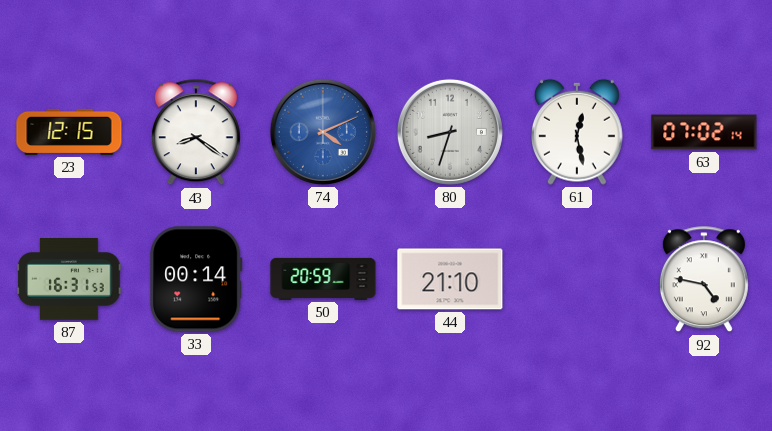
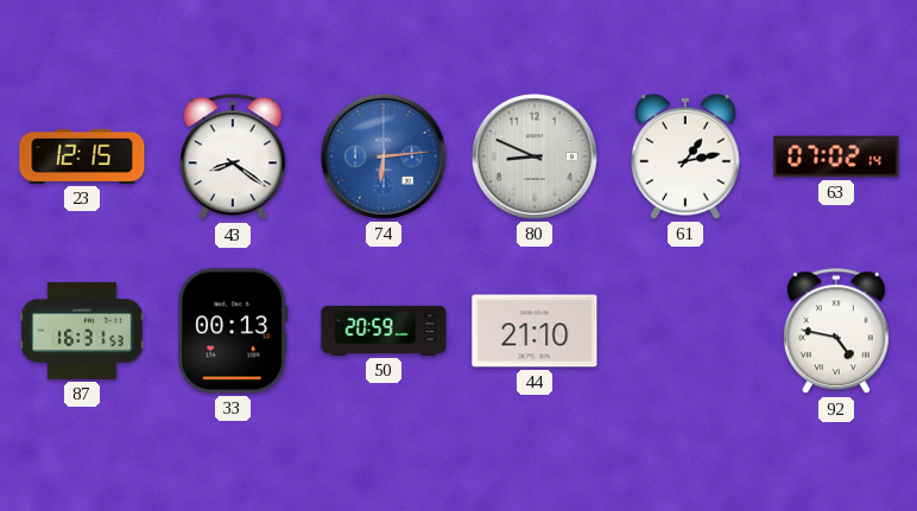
74: 4:11 -> 6:14 (384, 157)
80: 8:33 -> 8:49 (535, 157)
61: 12:28 -> 1:13 (687, 157)
33: 00:14 -> 00:13 (233, 331)
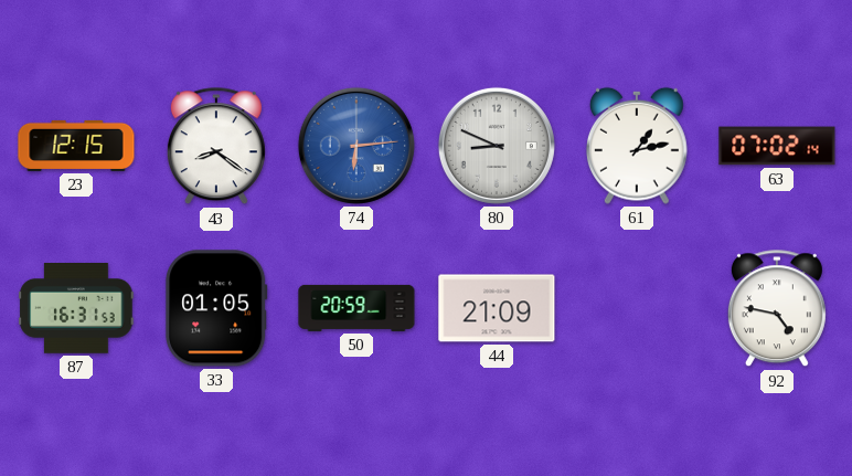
33: 00:13 -> 01:05 (216, 308)
44: 21:10 -> 21:09 (497, 308)
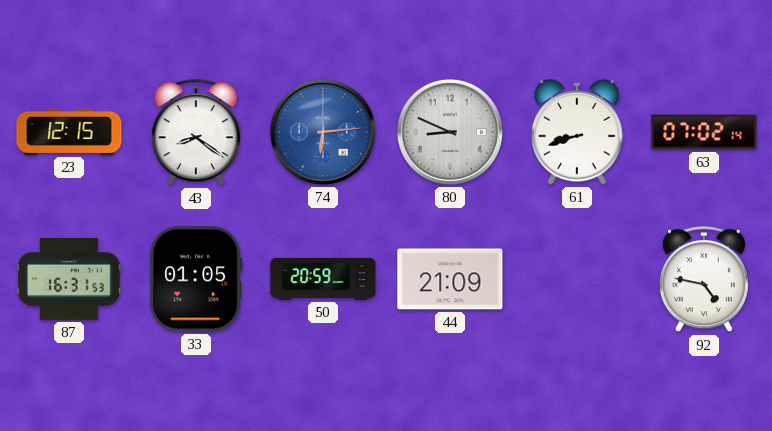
61: 1:13 -> 8:42 (578, 132)
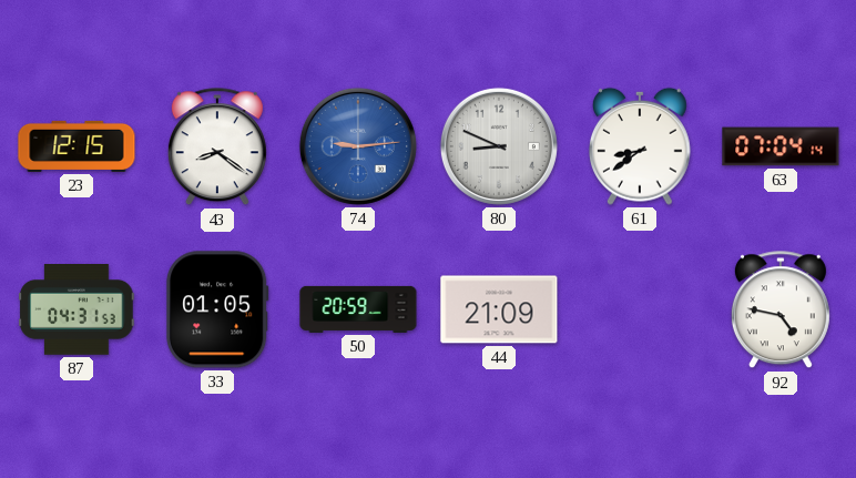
74: 6:14 -> 9:14 (358, 146)
61: 8:42 -> 8:39 (641, 146)
63: 07:02 -> 07:04 (781, 146)
87: 16:31 -> 04:31 (77, 311)
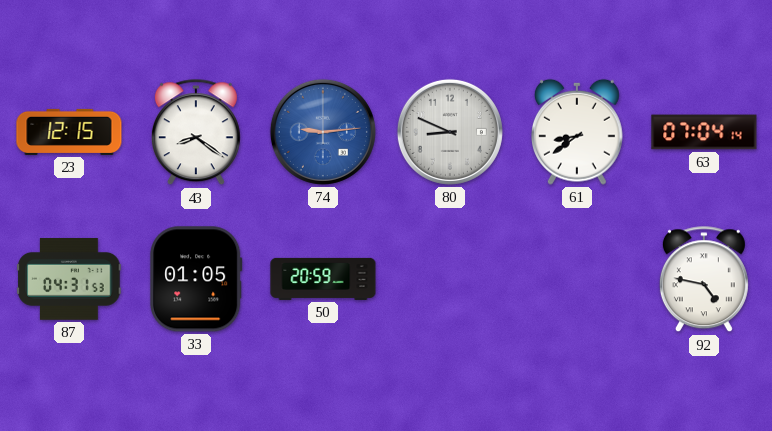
44: 21:09 -> none (499, 309)
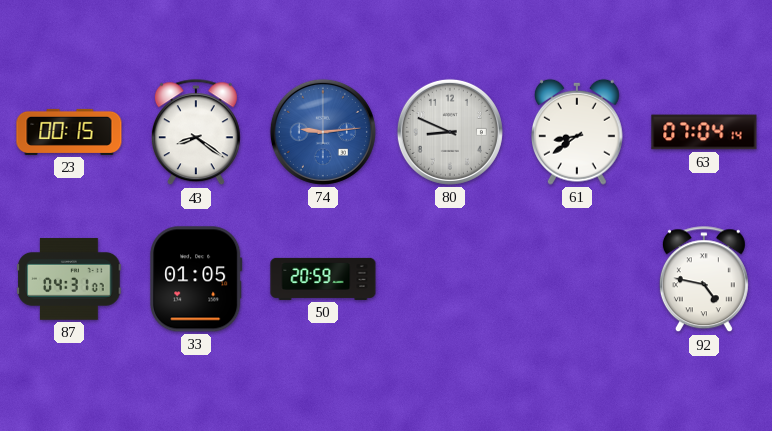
23: 12:15 -> 00:15 (69, 132)
87: 04:31:53 -> 04:31:07 (69, 280)
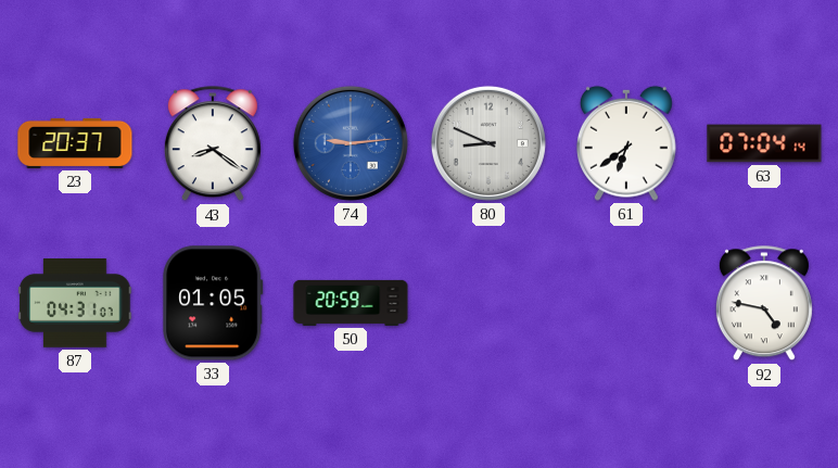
23: 00:15 -> 20:37 (75, 143)
61: 8:39 -> 6:39 (627, 143)
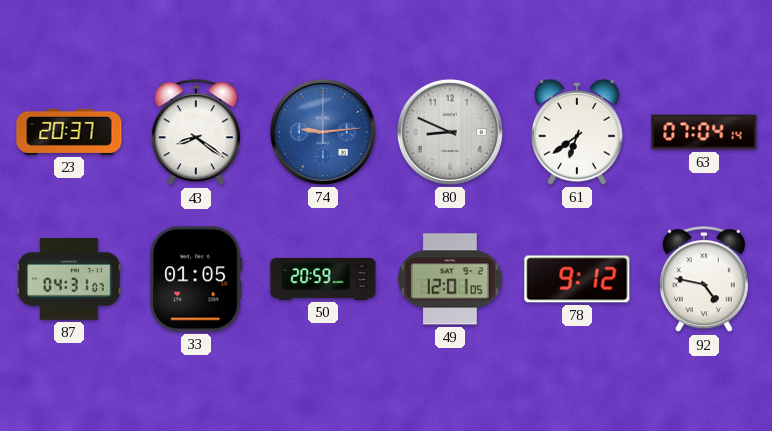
49: none -> 12:01 (450, 279)
78: none -> 9:12 (577, 279)
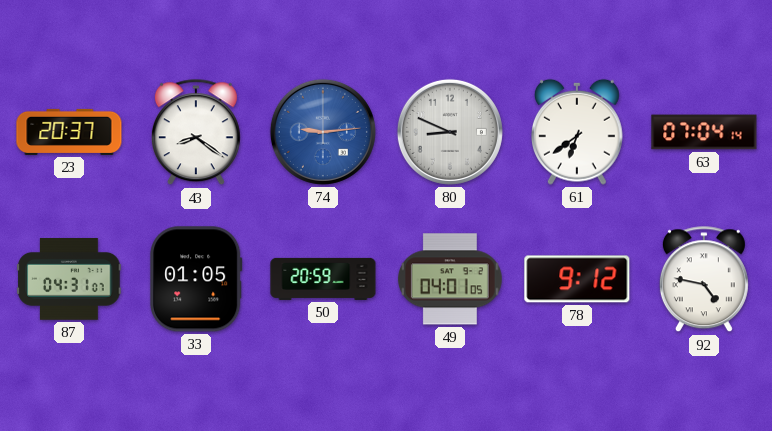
49: 12:01 -> 04:01 (450, 279)
